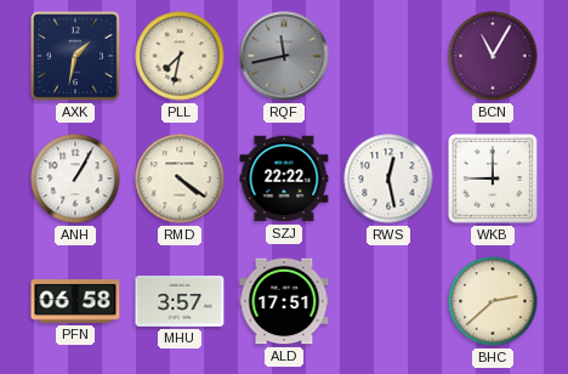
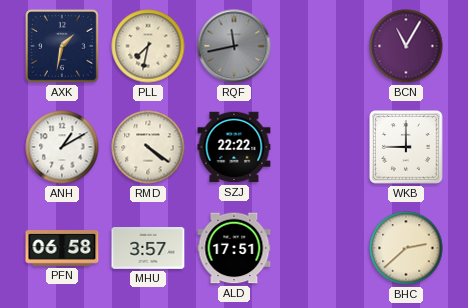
ANH: 1:05 -> 1:10 (62, 147)
RWS: 12:28 -> none (388, 178)
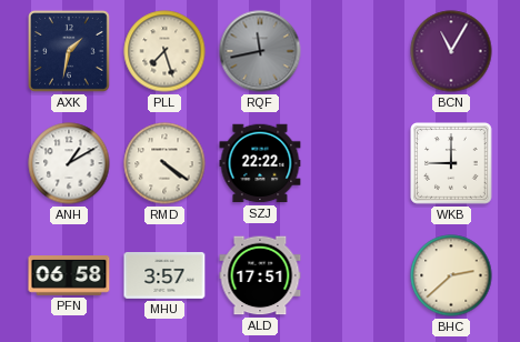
PLL: 7:32 -> 7:27 (164, 51)
